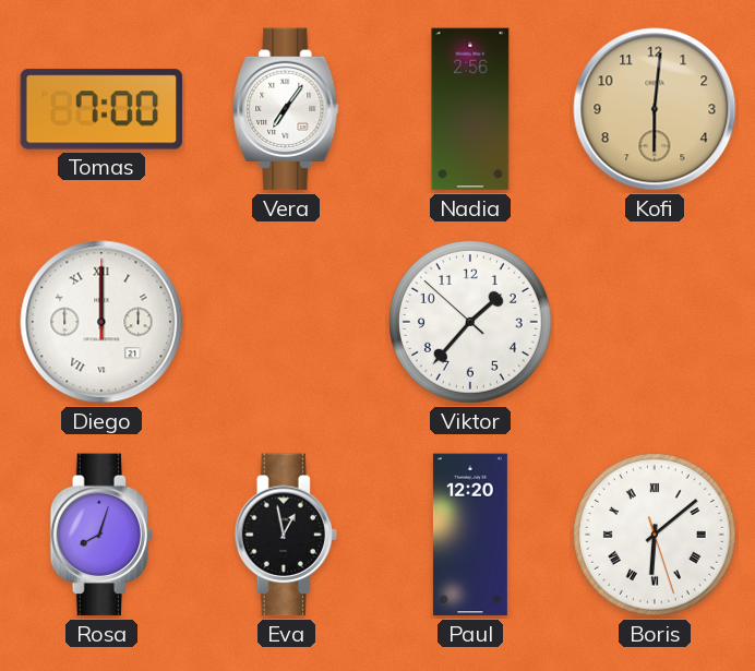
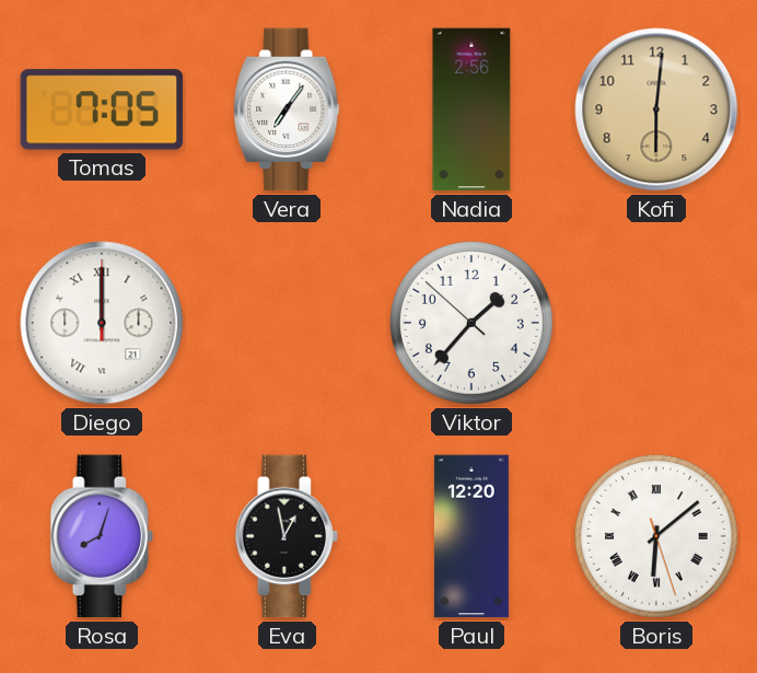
Tomas: 7:00 -> 7:05 (102, 109)
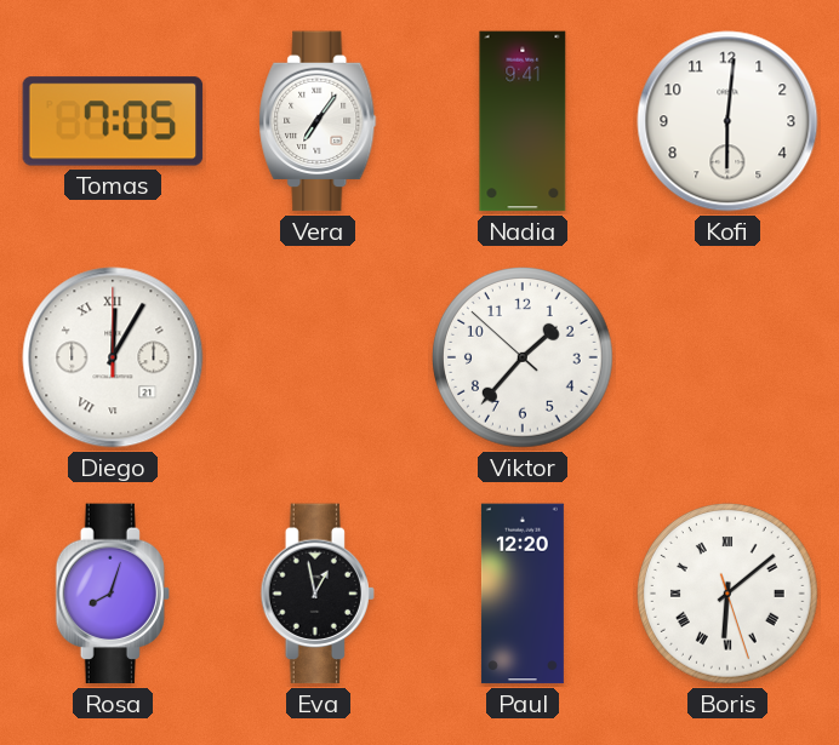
Nadia: 2:56 -> 9:41 (523, 121)
Kofi dial: champagne -> white (727, 121)
Diego: 12:00 -> 12:05 (113, 357)
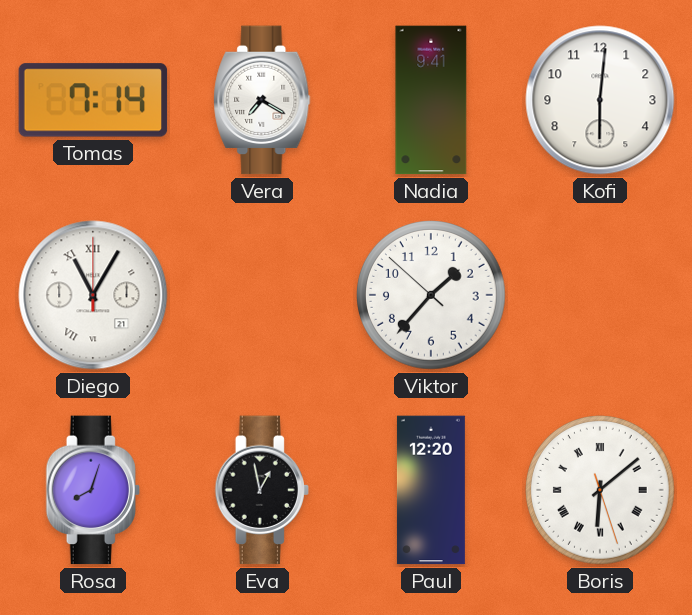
Tomas: 7:05 -> 7:14 (93, 100)
Vera: 7:06 -> 7:20 (262, 100)
Diego: 12:05 -> 11:05 (93, 295)
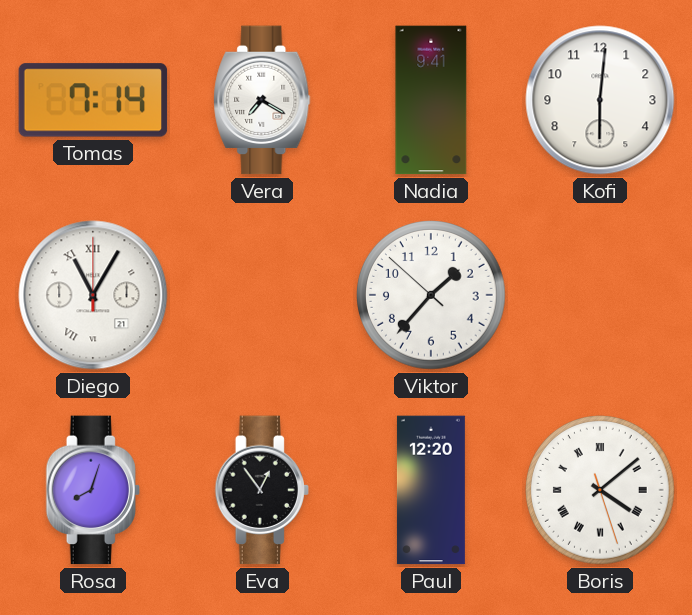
Eva: 12:58 -> 12:54 (262, 490)
Boris: 6:08 -> 4:08 (601, 491)
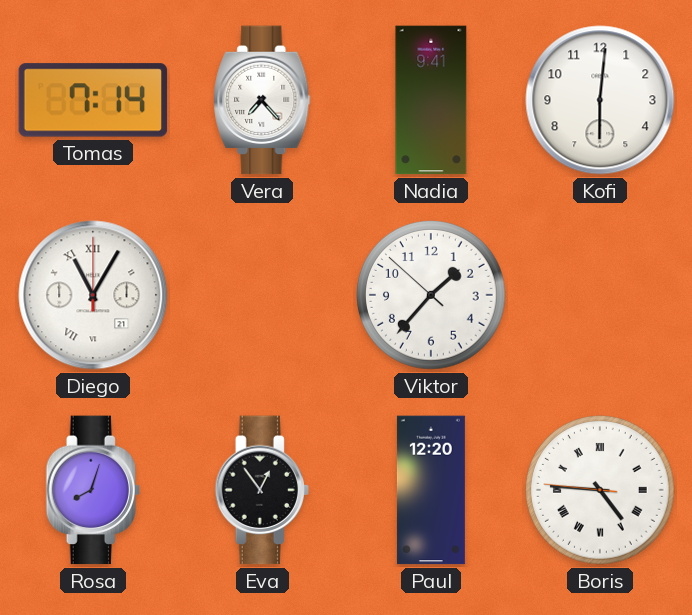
Vera: 7:20 -> 7:23 (262, 100)
Boris: 4:08 -> 4:45 (601, 491)
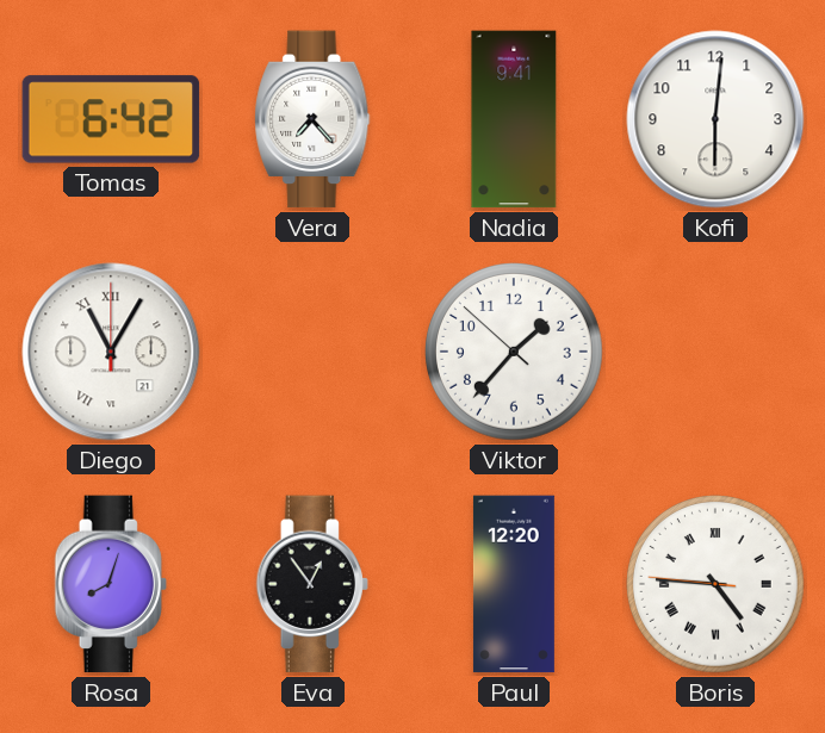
Tomas: 7:14 -> 6:42 (111, 119)
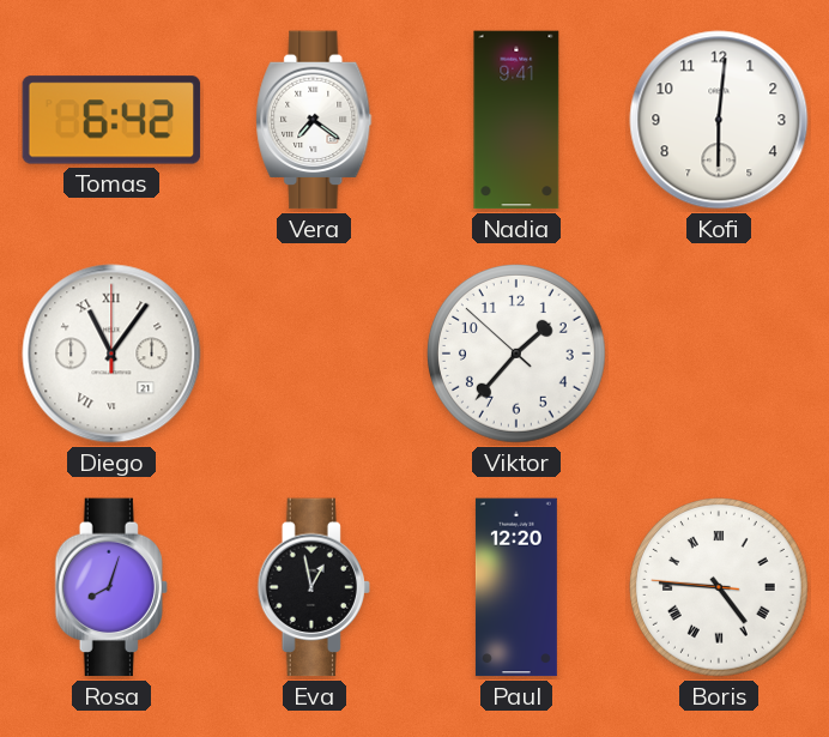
Vera: 7:23 -> 7:21 (314, 120)
Diego: 11:05 -> 11:06 (111, 354)
Eva: 12:54 -> 12:58 (314, 587)
